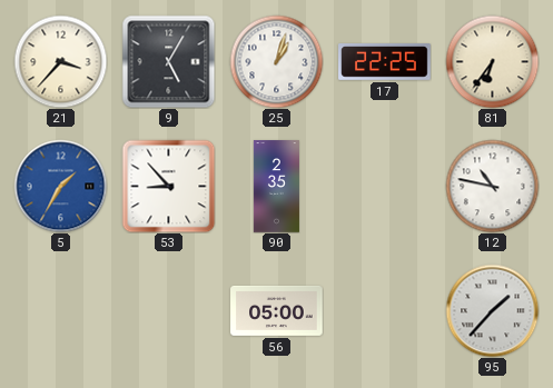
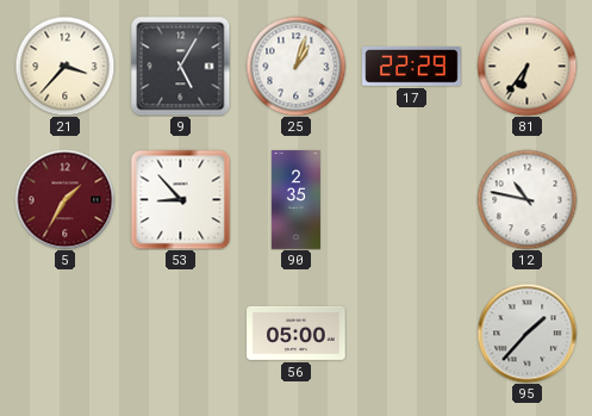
17: 22:25 -> 22:29 (412, 67)
5 dial: blue -> burgundy (64, 199)
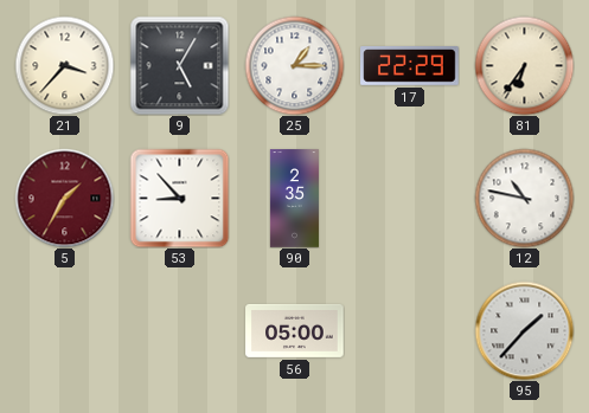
25: 1:03 -> 1:15 (294, 65)
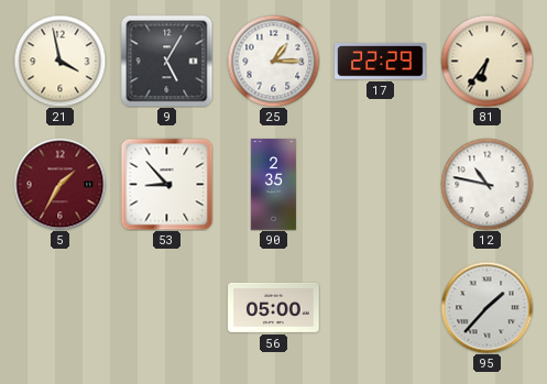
21: 3:37 -> 3:58 (59, 61)
